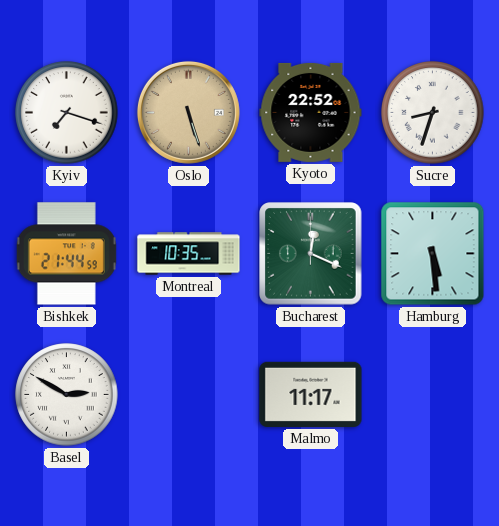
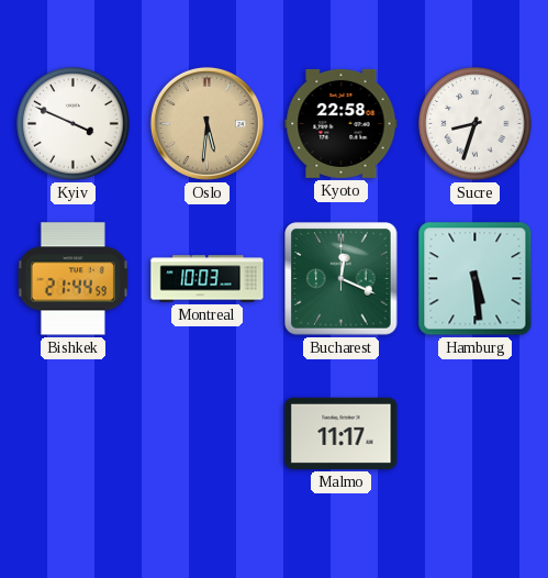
Kyiv: 7:18 -> 3:49 (74, 124)
Oslo: 5:27 -> 5:31 (206, 123)
Kyoto: 22:52 -> 22:58 (342, 123)
Montreal: 10:35 -> 10:03 (208, 279)
Basel: 2:50 -> none (67, 395)
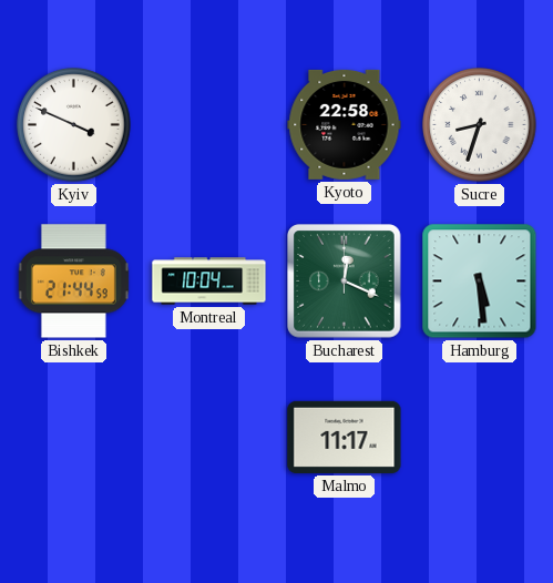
Oslo: 5:31 -> none (206, 123)
Montreal: 10:03 -> 10:04 (209, 282)
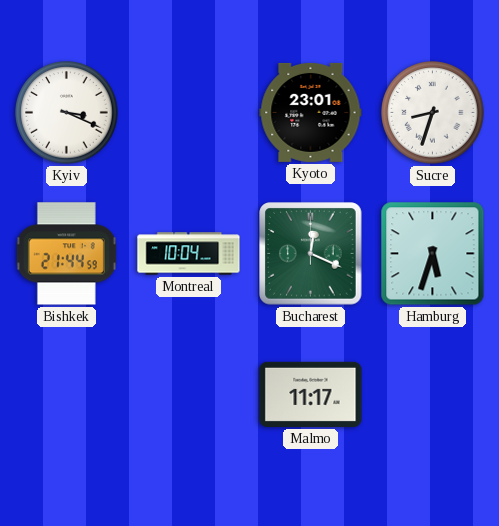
Kyiv: 3:49 -> 3:19 (67, 113)
Kyoto: 22:58 -> 23:01 (311, 112)
Hamburg: 5:29 -> 5:33 (433, 254)
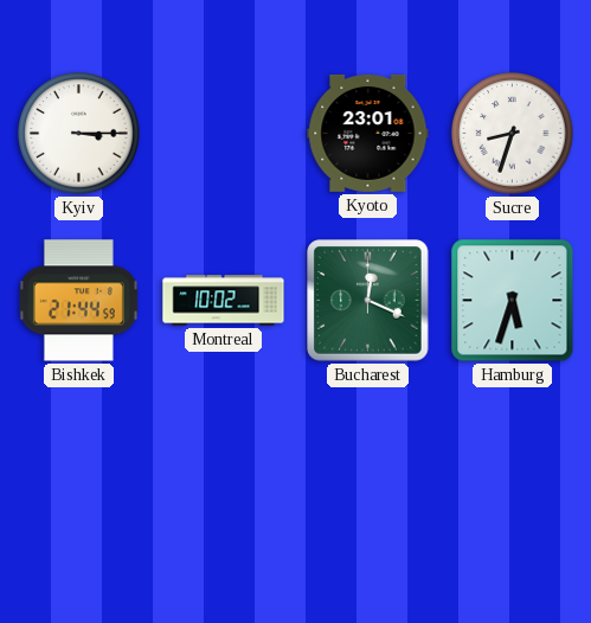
Kyiv: 3:19 -> 3:15 (79, 134)
Montreal: 10:04 -> 10:02 (224, 301)
Malmo: 11:17 -> none (311, 394)
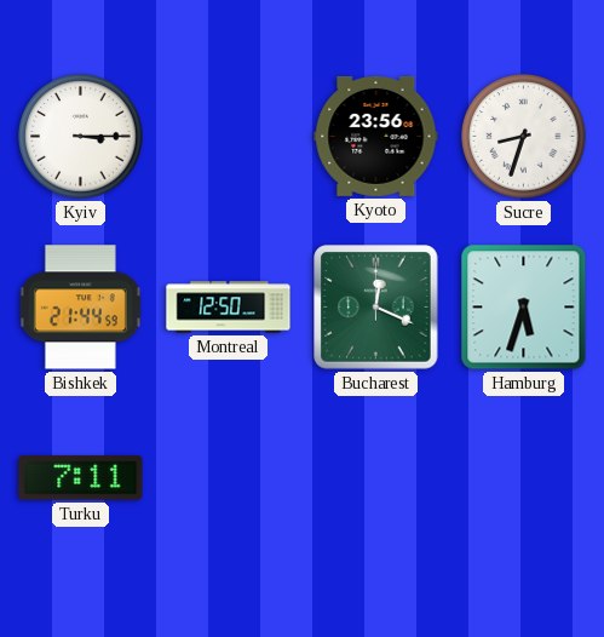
Kyoto: 23:01 -> 23:56 (376, 136)
Montreal: 10:02 -> 12:50 (229, 308)
Turku: none -> 7:11 (81, 478)
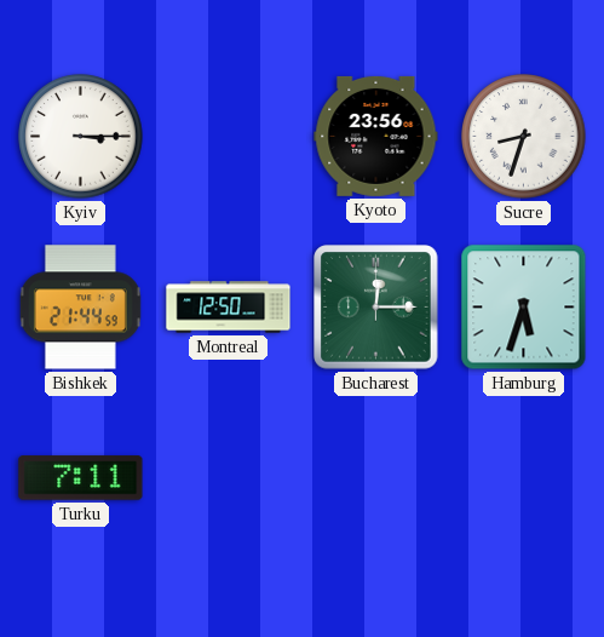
Bucharest: 12:19 -> 12:15 (376, 308)
